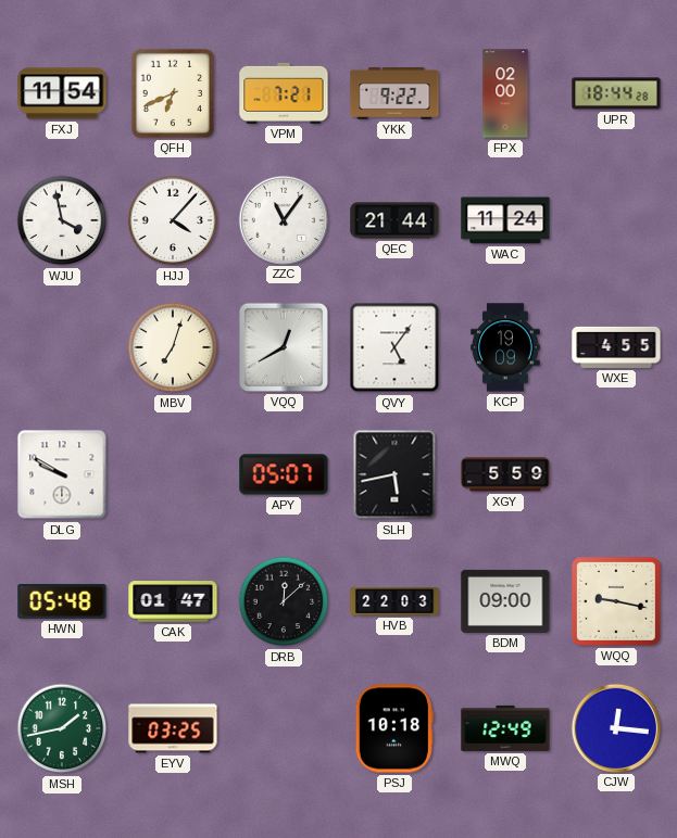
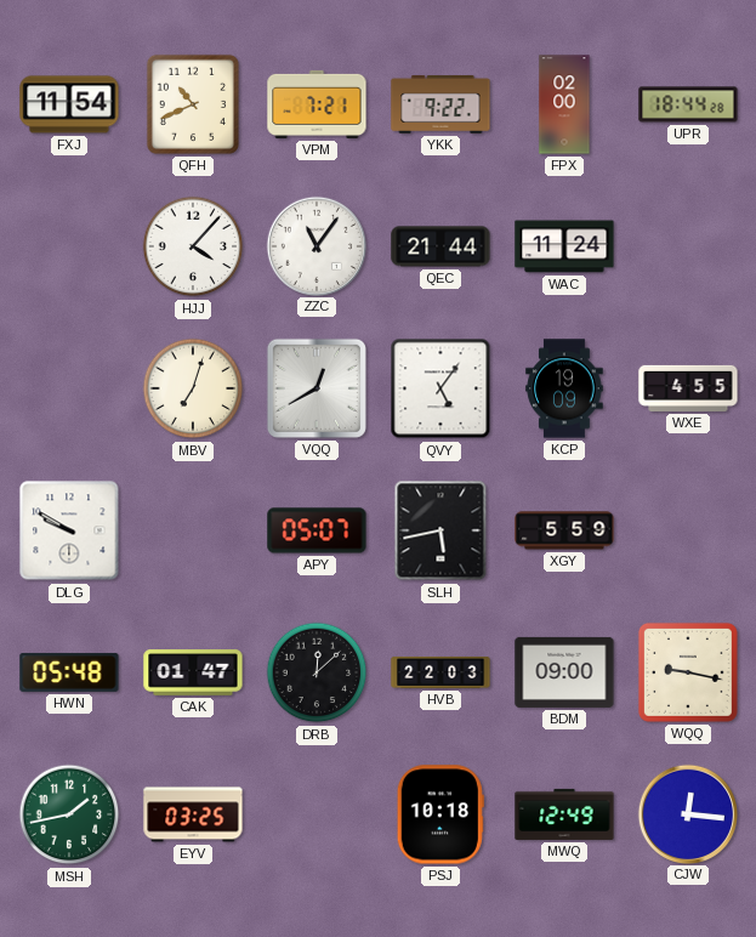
QFH: 6:41 -> 10:41 (193, 104)
WJU: 3:58 -> none (62, 220)
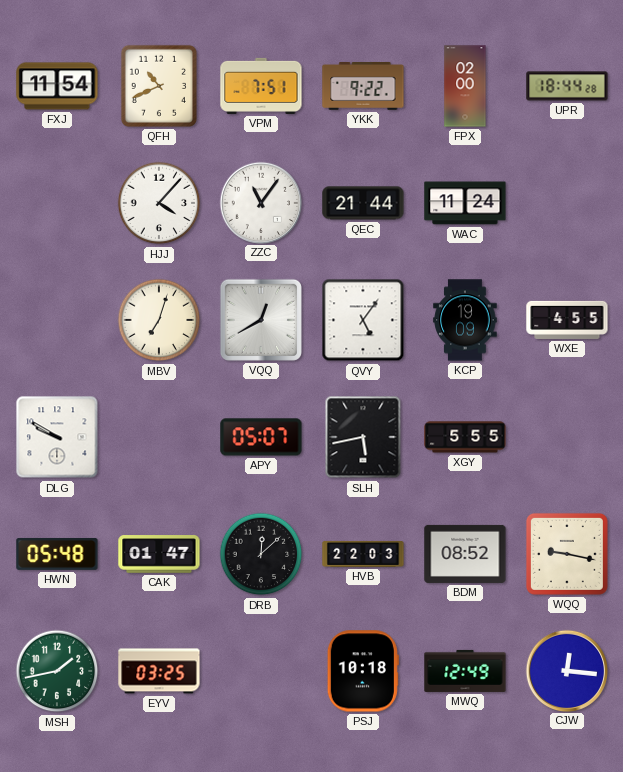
VPM: 7:21 -> 7:51 (261, 86)
XGY: 5:59 -> 5:55 (465, 437)
BDM: 09:00 -> 08:52 (465, 554)
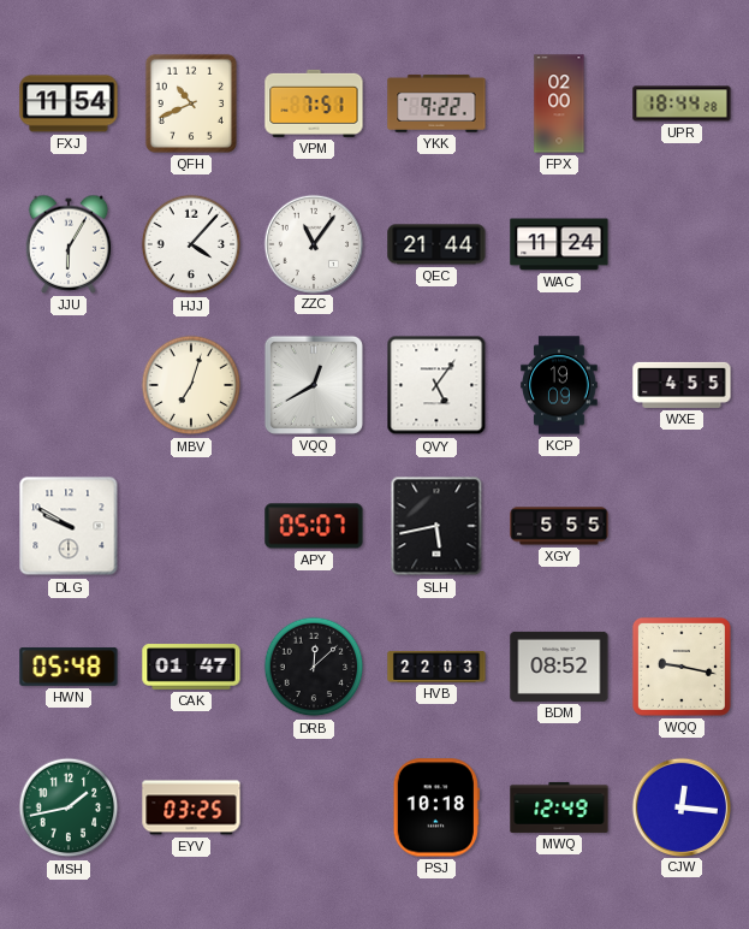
JJU: none -> 6:05 (69, 244)
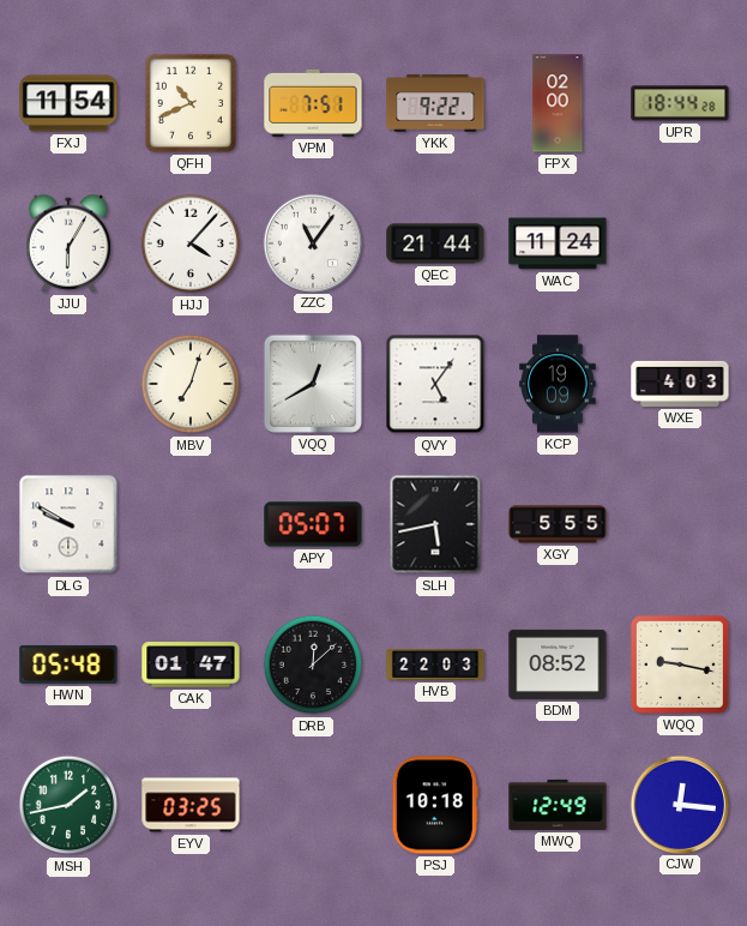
WXE: 4:55 -> 4:03 (680, 384)
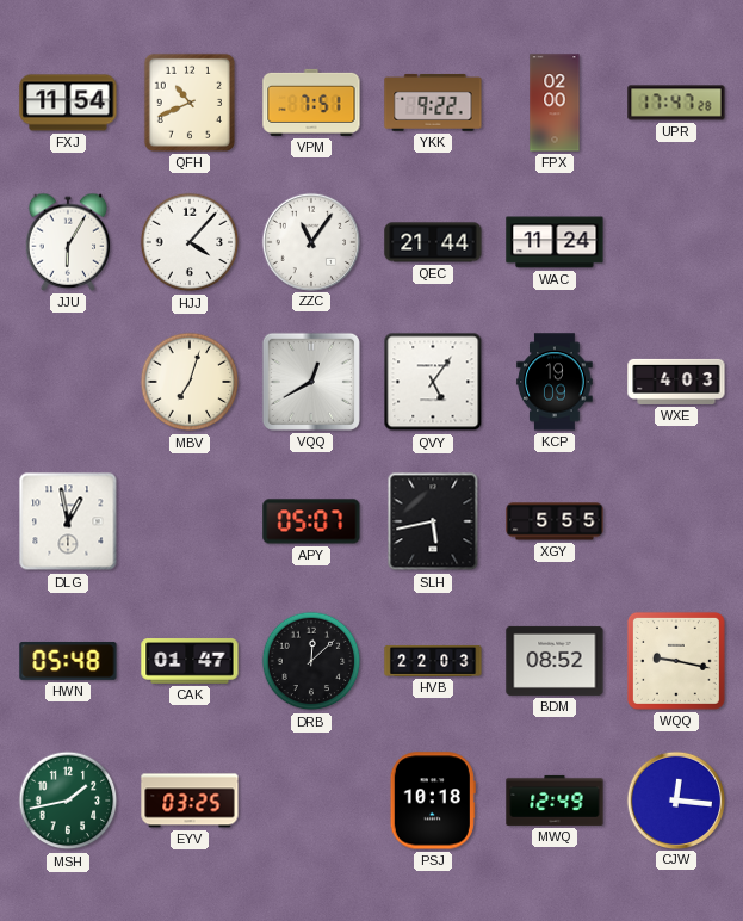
UPR: 18:44 -> 17:47 (676, 103)
DLG: 9:50 -> 12:58 (68, 521)
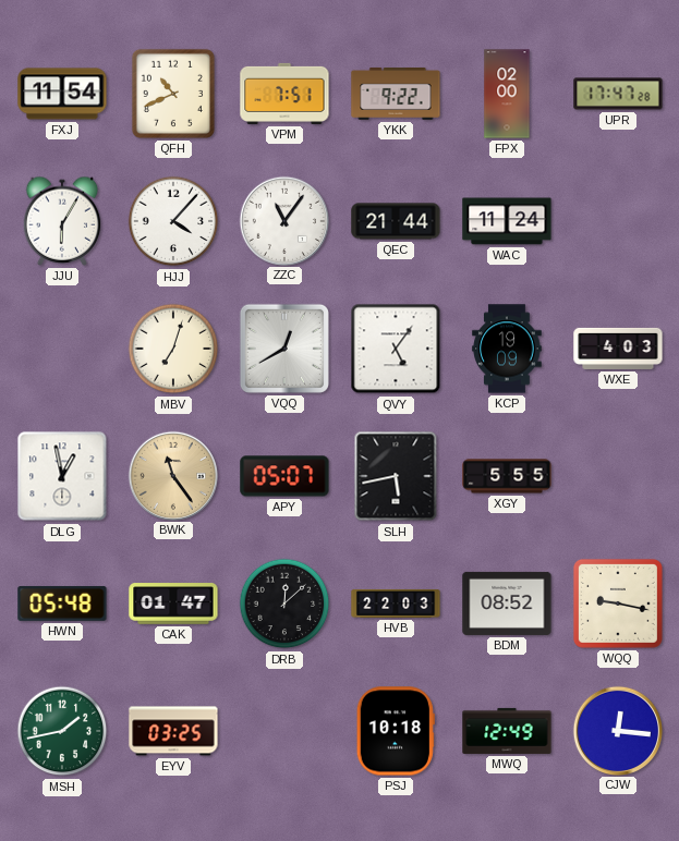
BWK: none -> 11:24 (172, 475)
